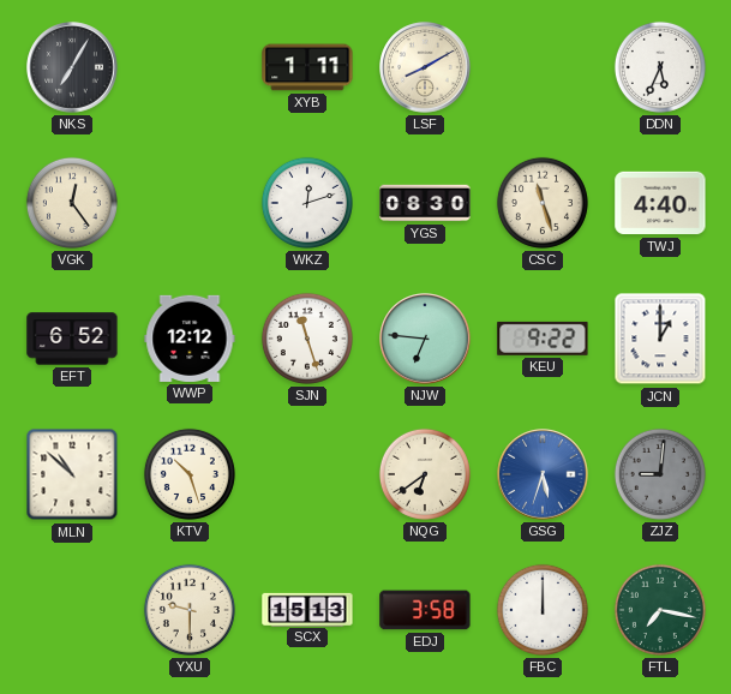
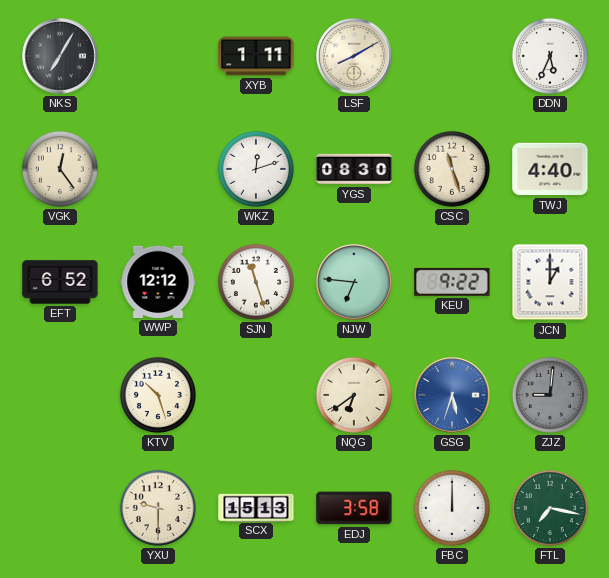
MLN: 10:52 -> none (72, 474)
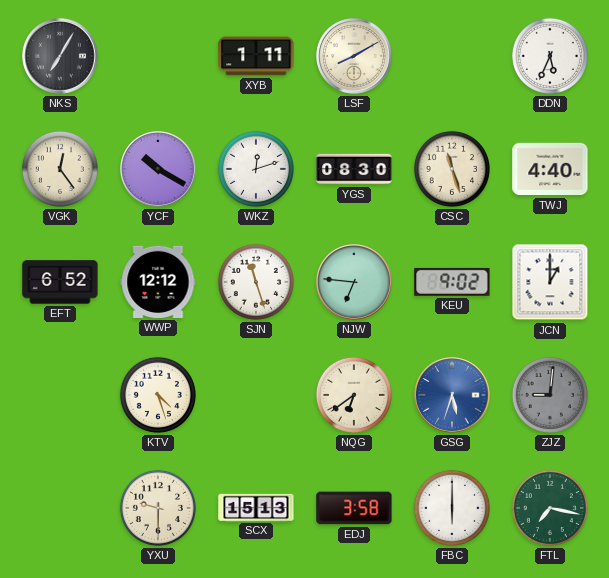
YCF: none -> 10:20 (158, 169)
KEU: 9:22 -> 9:02 (452, 282)
KTV: 10:27 -> 4:27 (158, 395)
FBC: 12:00 -> 6:00 (452, 508)
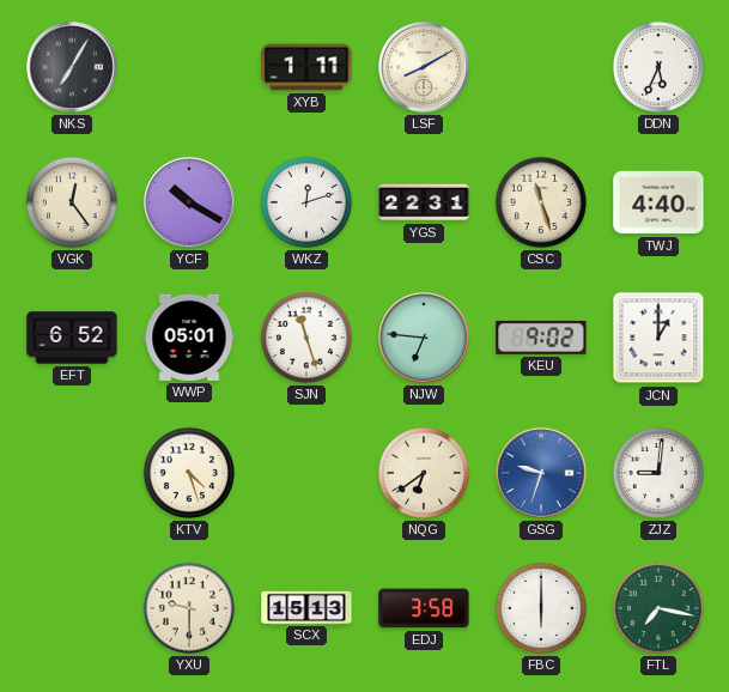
YGS: 08:30 -> 22:31 (424, 202)
WWP: 12:12 -> 05:01 (189, 338)
GSG: 5:33 -> 9:33 (541, 473)
ZJZ dial: grey -> white (658, 473)
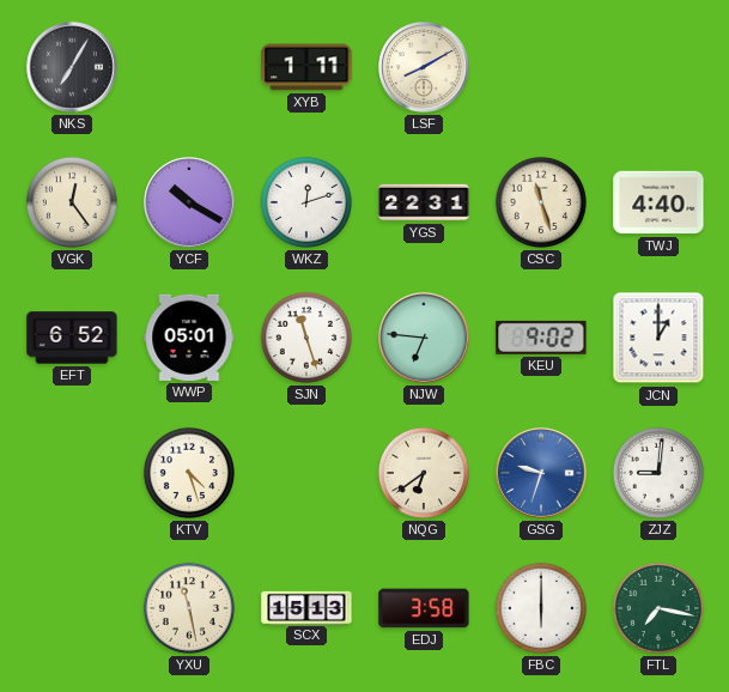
DDN: 5:34 -> none (658, 67)
YXU: 9:30 -> 11:28 (189, 608)
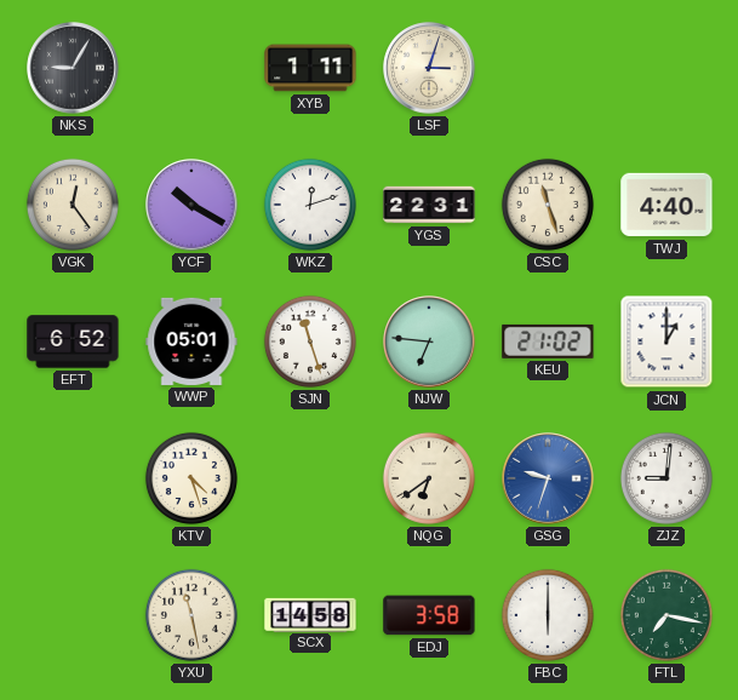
NKS: 7:05 -> 9:05 (73, 68)
LSF: 8:10 -> 3:03 (429, 68)
KEU: 9:02 -> 21:02 (548, 342)
SCX: 15:13 -> 14:58 (310, 614)
